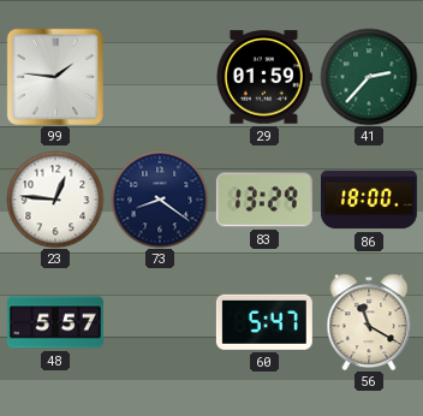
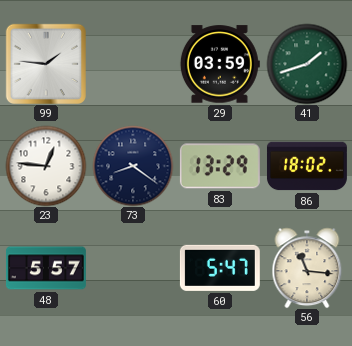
29: 01:59 -> 03:59 (220, 64)
41: 2:37 -> 1:42 (307, 64)
86: 18:00 -> 18:02 (307, 166)
56: 11:20 -> 11:16 (307, 268)
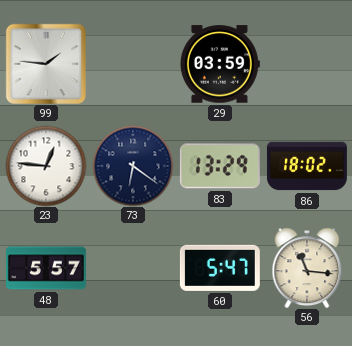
41: 1:42 -> none (307, 64)
73: 8:21 -> 6:21 (133, 166)
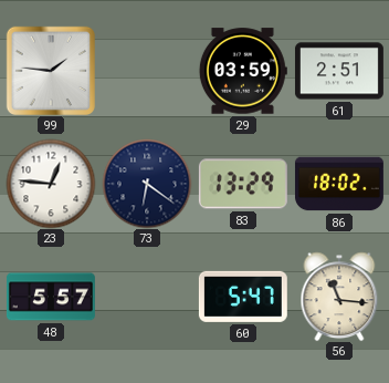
61: none -> 2:51 (339, 71)
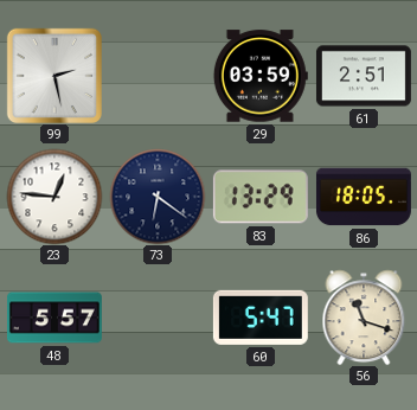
99: 1:46 -> 2:28 (54, 76)
86: 18:02 -> 18:05 (364, 197)
56: 11:16 -> 11:18 (364, 318)
